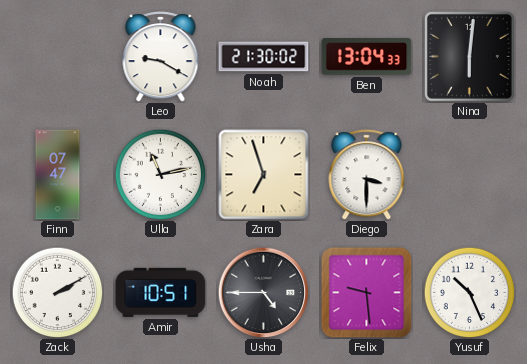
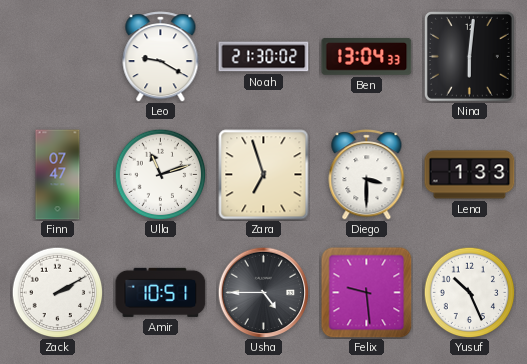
Ulla: 11:13 -> 11:12 (160, 174)
Lena: none -> 1:33 (470, 175)
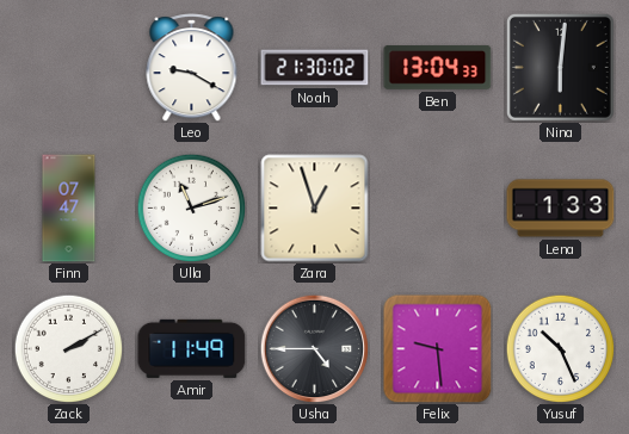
Zara: 6:57 -> 12:57 (315, 209)
Diego: 3:30 -> none (367, 175)
Amir: 10:51 -> 11:49 (192, 348)
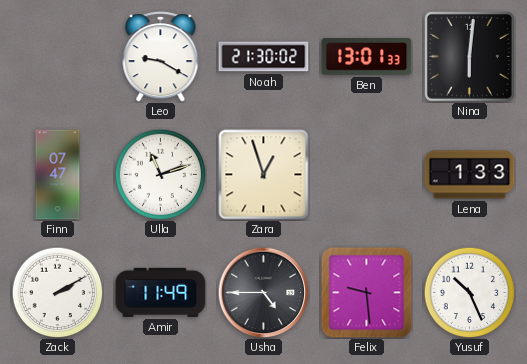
Ben: 13:04 -> 13:01 (367, 57)
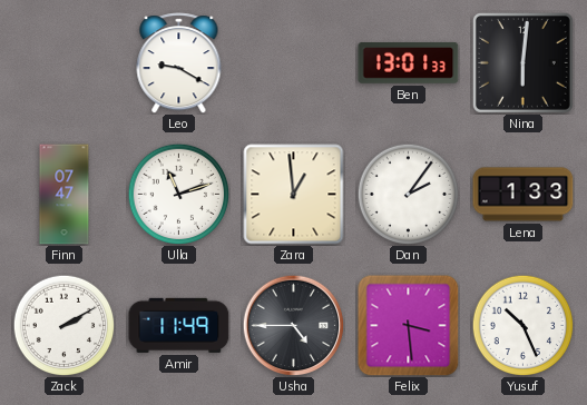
Noah: 21:30 -> none (264, 57)
Zara: 12:57 -> 12:59 (294, 195)
Dan: none -> 2:06 (408, 194)
Felix: 9:29 -> 3:29 (409, 326)
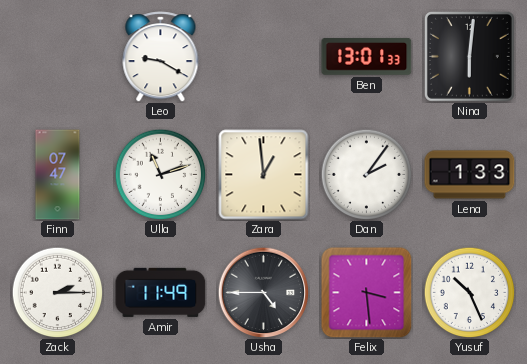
Zack: 2:10 -> 2:15 (57, 292)
